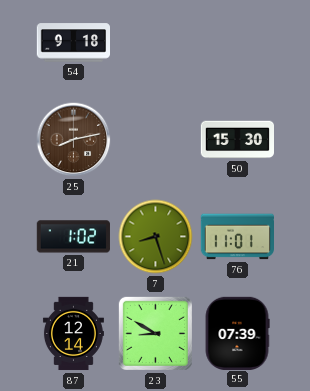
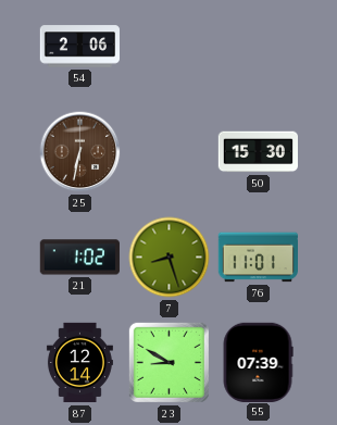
54: 9:18 -> 2:06 (79, 47)
25: 8:13 -> 6:32 (80, 152)
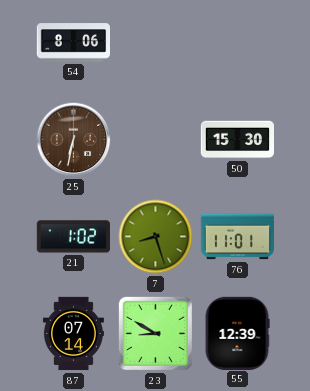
54: 2:06 -> 8:06 (73, 43)
87: 12:14 -> 07:14 (73, 334)
55: 07:39 -> 12:39 (237, 333)
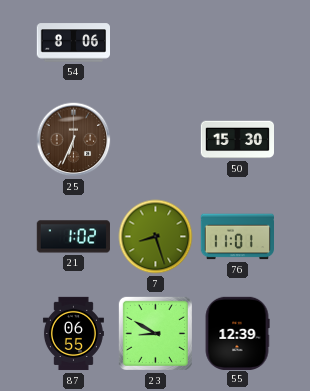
25: 6:32 -> 6:34 (74, 140)
87: 07:14 -> 06:55 (73, 334)
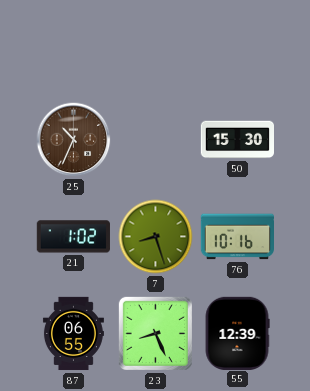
54: 8:06 -> none (73, 43)
25: 6:34 -> 10:34 (74, 140)
76: 11:01 -> 10:16 (237, 237)
23: 8:50 -> 8:26 (155, 333)
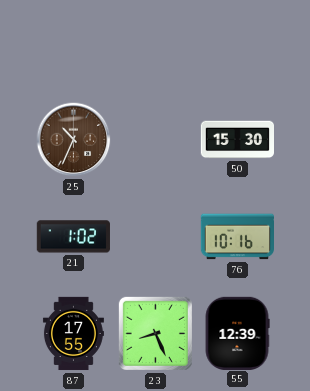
7: 8:27 -> none (156, 237)
87: 06:55 -> 17:55 (73, 334)
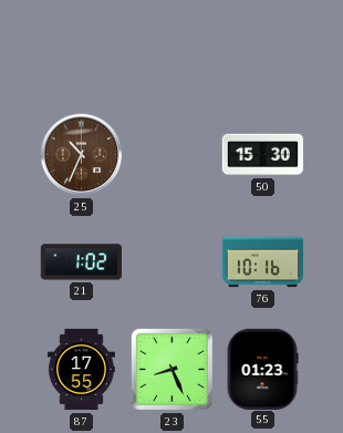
55: 12:39 -> 01:23 (262, 369)
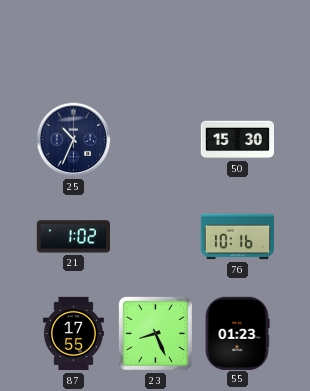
25 dial: brown -> navy (74, 140)
